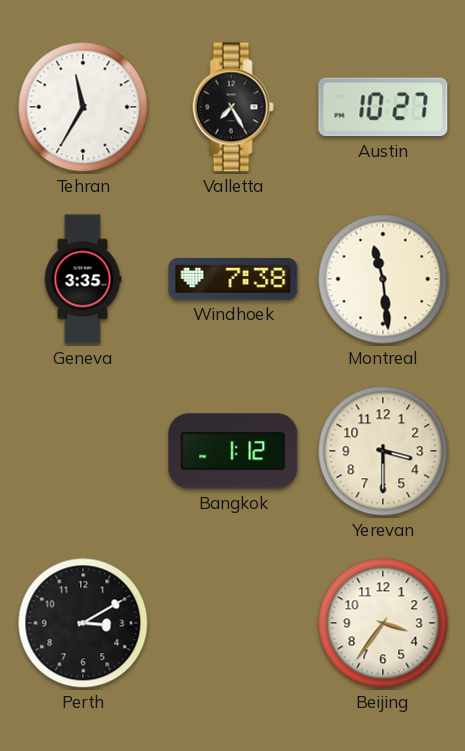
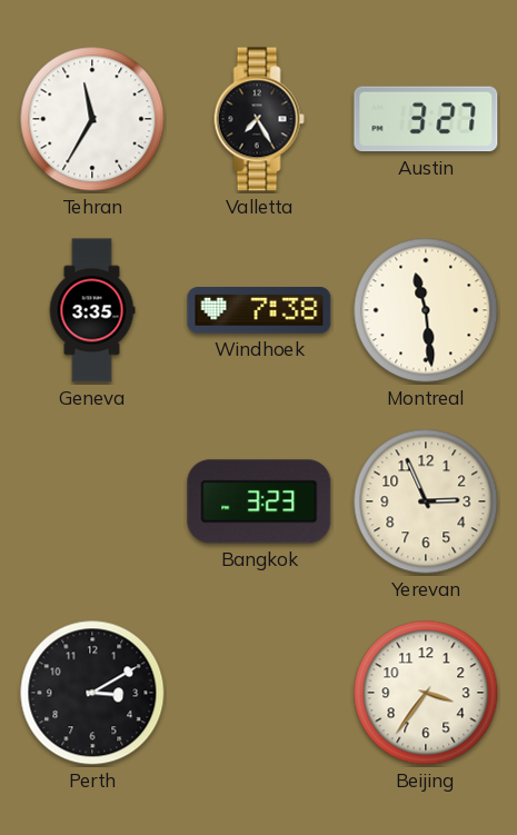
Austin: 10:27 -> 3:27 (426, 119)
Bangkok: 1:12 -> 3:23 (259, 501)
Yerevan: 3:30 -> 2:56 (426, 501)
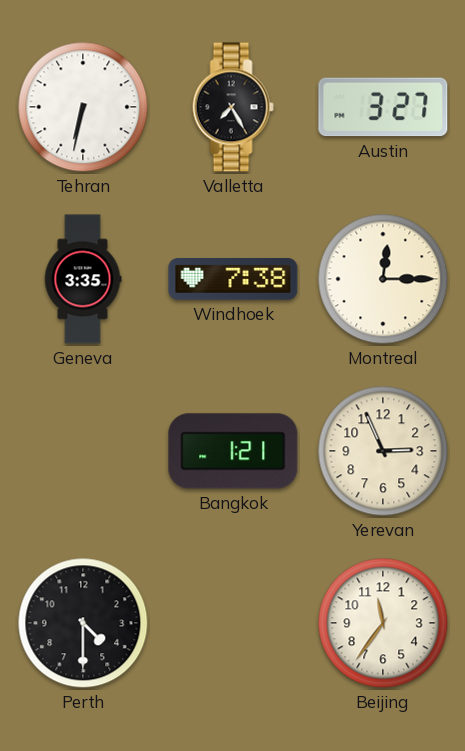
Tehran: 11:35 -> 6:32 (83, 107)
Montreal: 11:29 -> 12:15 (383, 279)
Bangkok: 3:23 -> 1:21 (233, 451)
Perth: 3:10 -> 4:30 (83, 623)
Beijing: 3:36 -> 11:36 (383, 623)
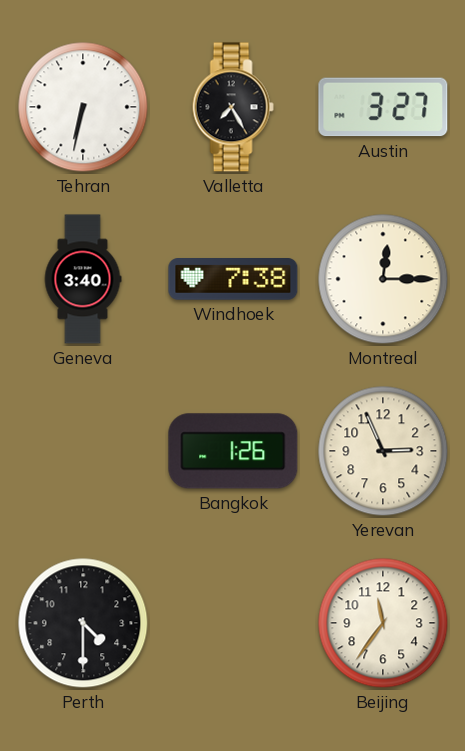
Geneva: 3:35 -> 3:40 (83, 279)
Bangkok: 1:21 -> 1:26 (233, 451)
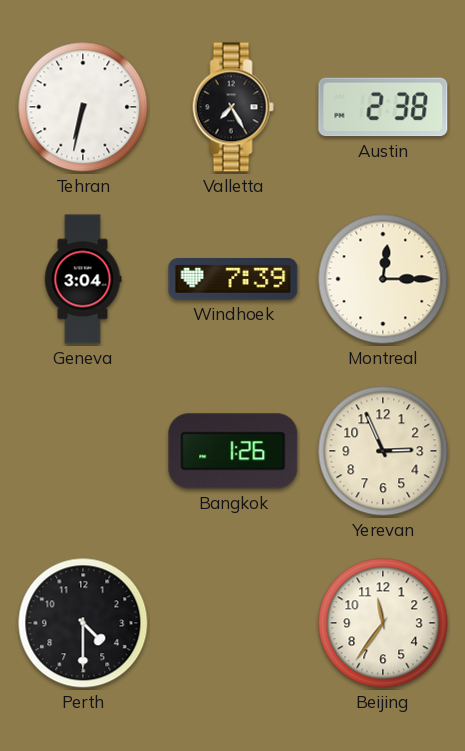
Austin: 3:27 -> 2:38 (383, 107)
Geneva: 3:40 -> 3:04 (83, 279)
Windhoek: 7:38 -> 7:39 (233, 279)
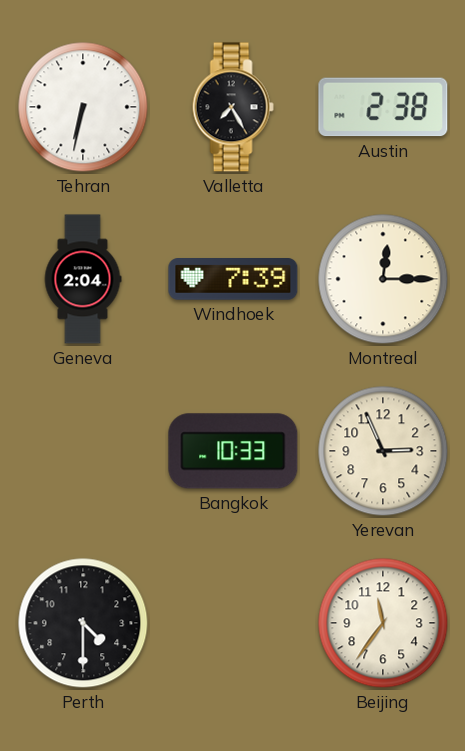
Geneva: 3:04 -> 2:04 (83, 279)
Bangkok: 1:26 -> 10:33 (233, 451)
